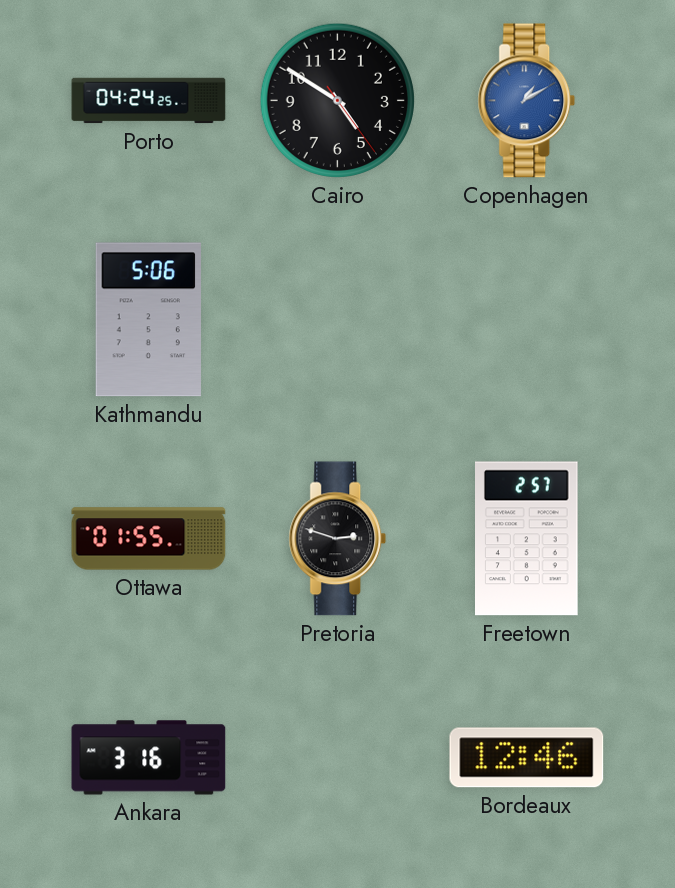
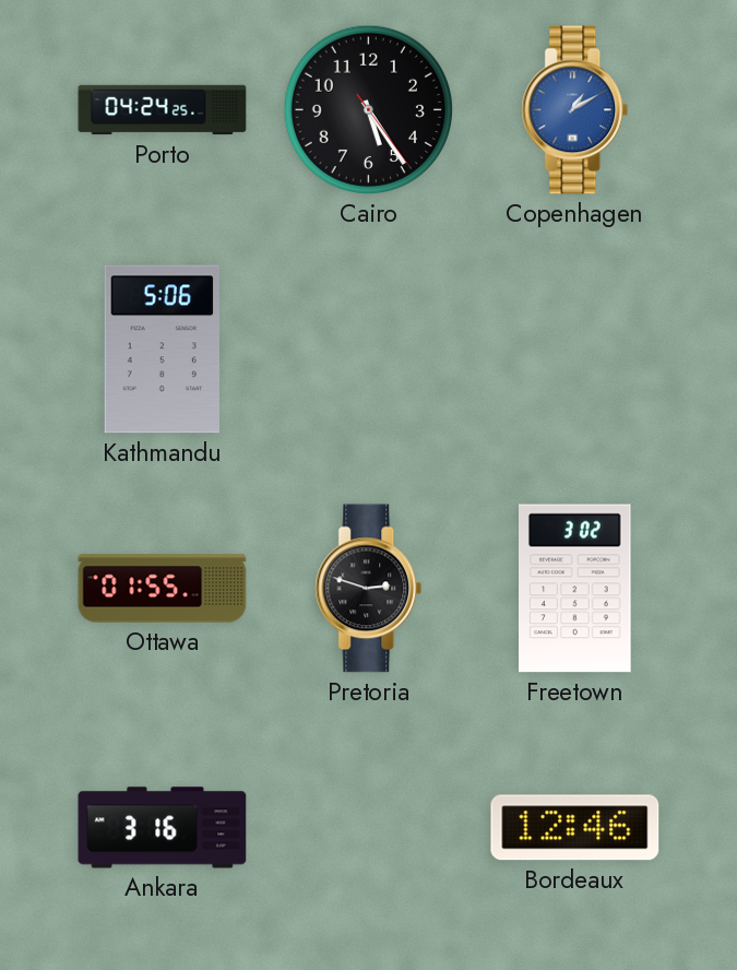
Cairo: 4:50 -> 5:24 (368, 109)
Freetown: 2:57 -> 3:02 (575, 589)
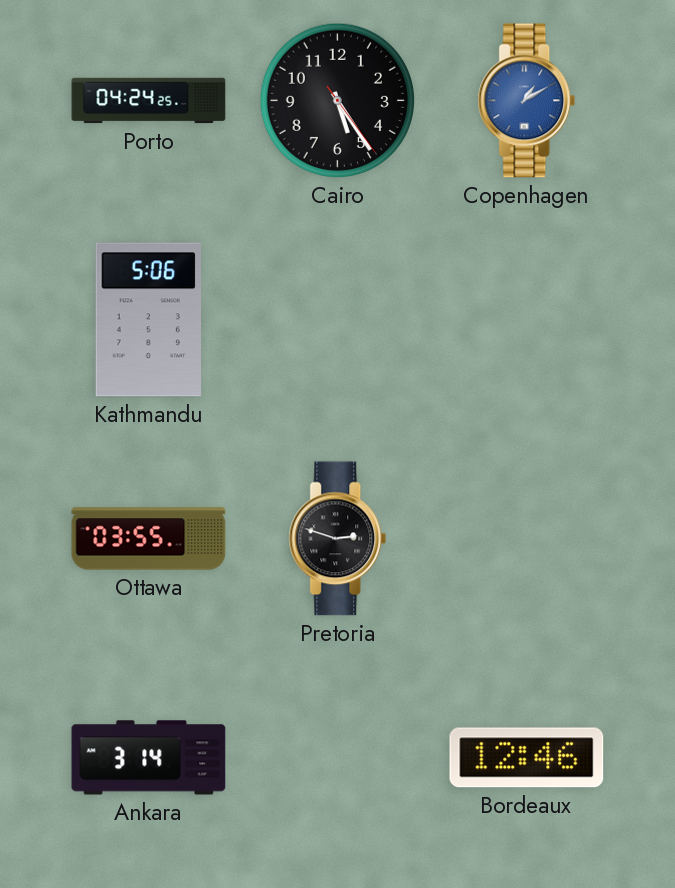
Ottawa: 01:55 -> 03:55 (149, 539)
Freetown: 3:02 -> none (575, 589)
Ankara: 3:16 -> 3:14 (149, 758)
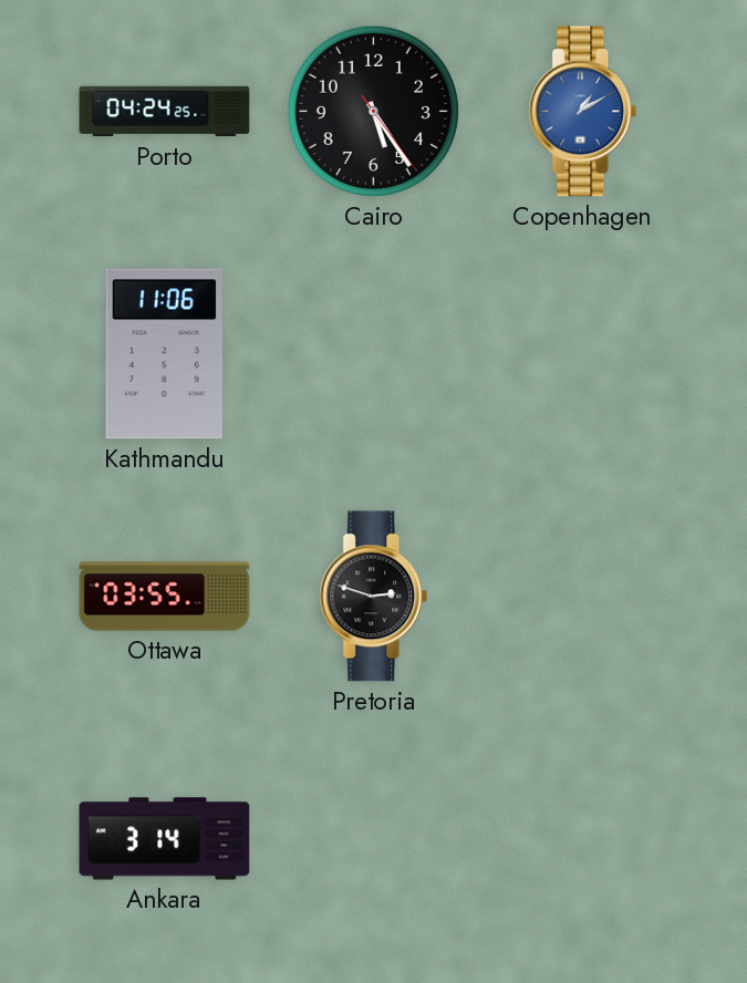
Kathmandu: 5:06 -> 11:06 (164, 354)
Bordeaux: 12:46 -> none (527, 758)
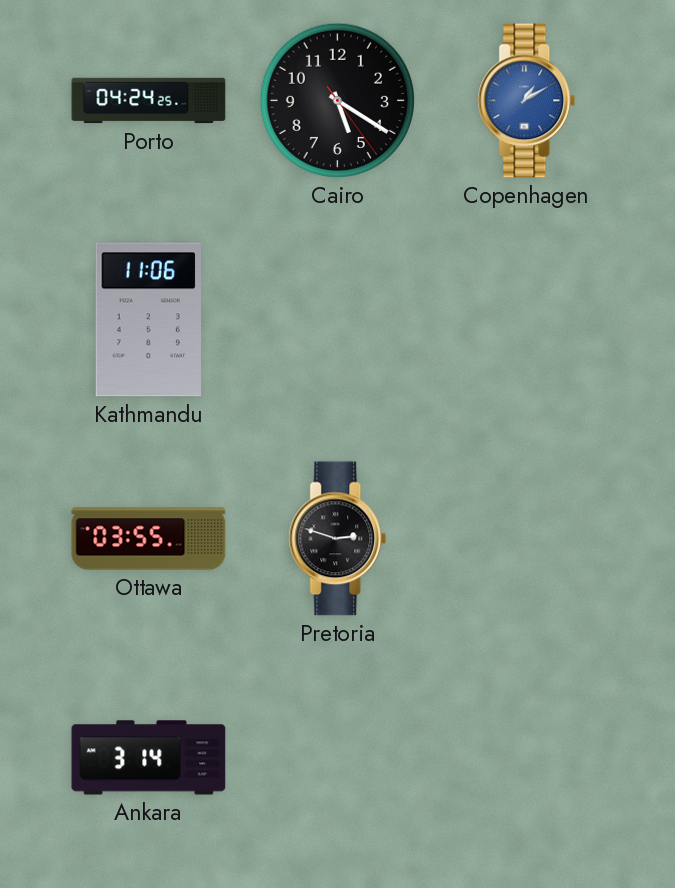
Cairo: 5:24 -> 5:20 (337, 100)
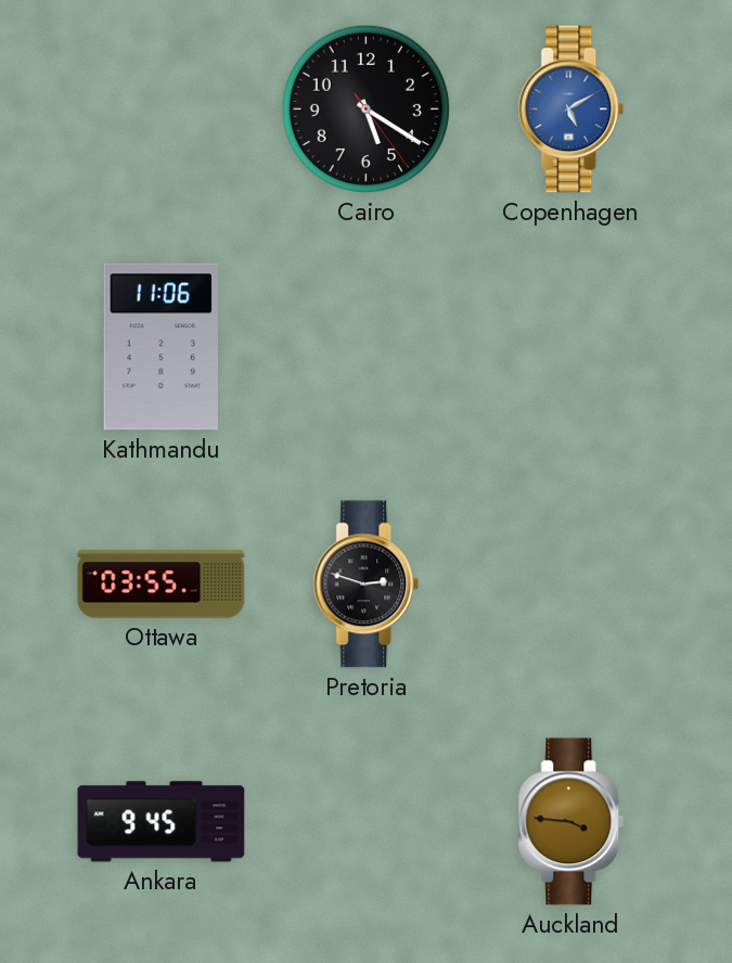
Porto: 04:24 -> none (149, 101)
Copenhagen: 1:10 -> 5:10 (572, 110)
Ankara: 3:14 -> 9:45 (162, 822)
Auckland: none -> 3:46 (572, 822)
